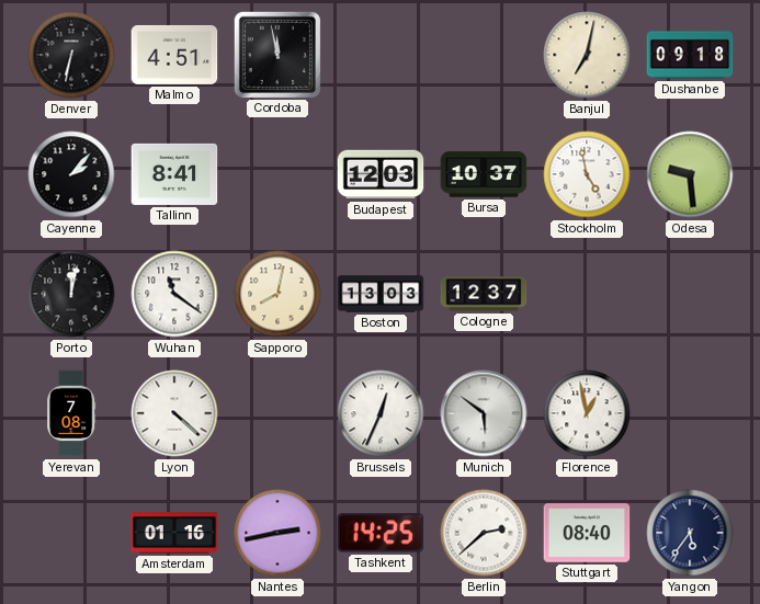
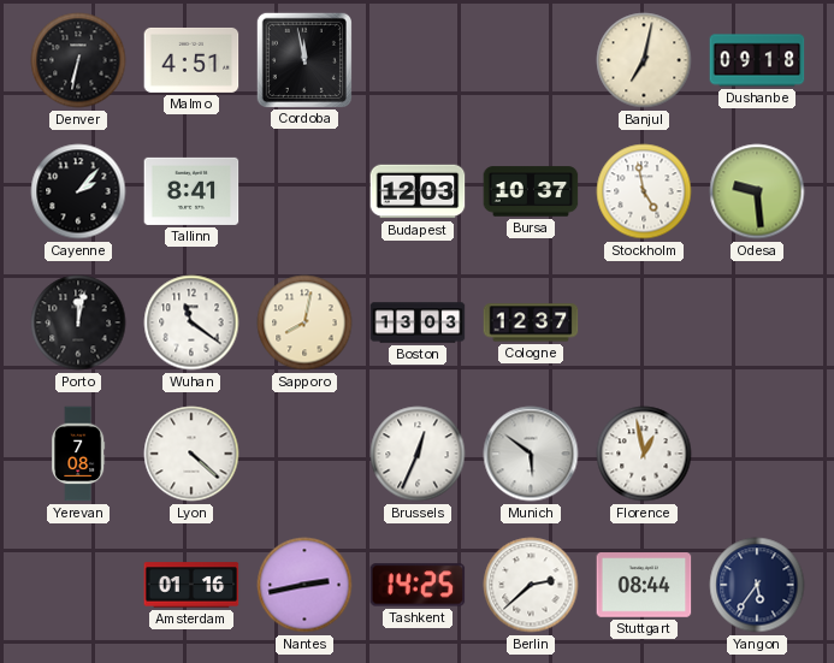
Stuttgart: 08:40 -> 08:44 (644, 585)
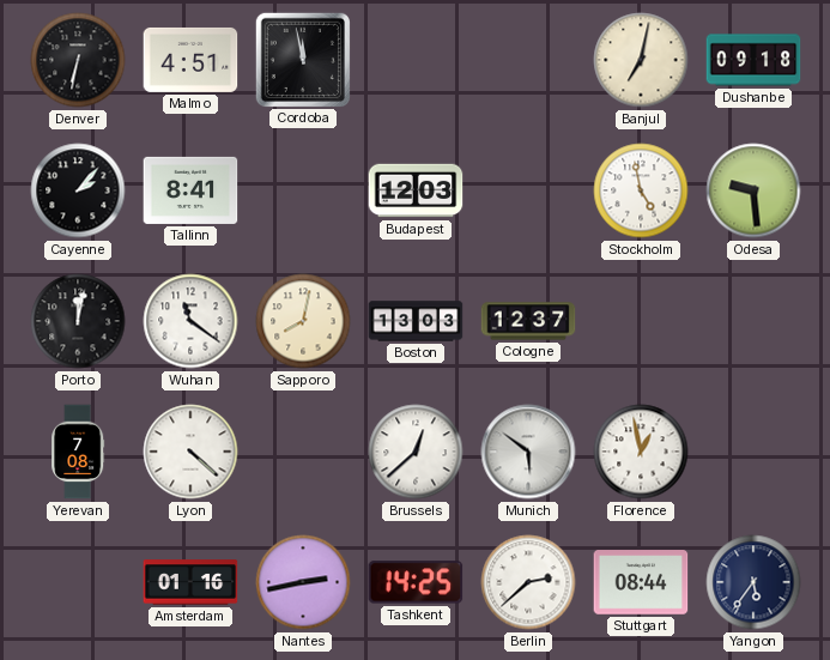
Bursa: 10:37 -> none (531, 191)
Brussels: 12:34 -> 12:38 (416, 452)
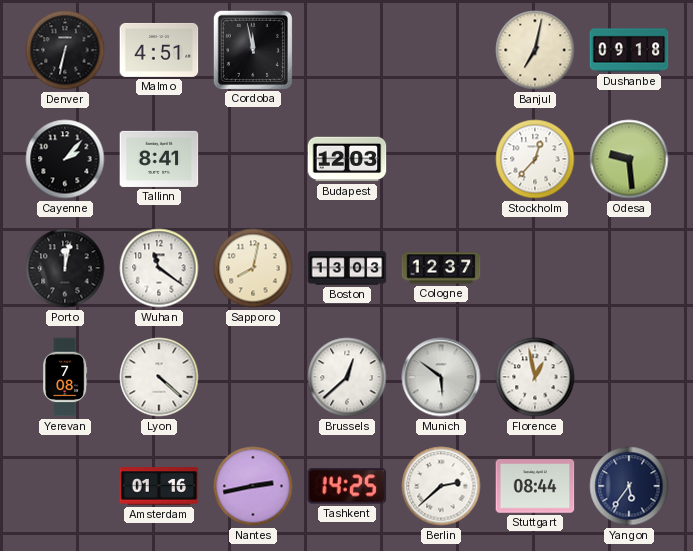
Stockholm: 4:58 -> 12:37 (535, 159)
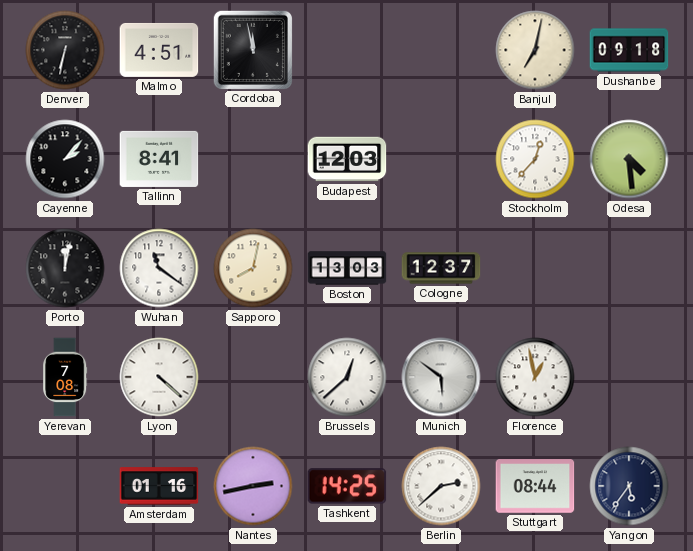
Odesa: 9:29 -> 4:29 (629, 159)
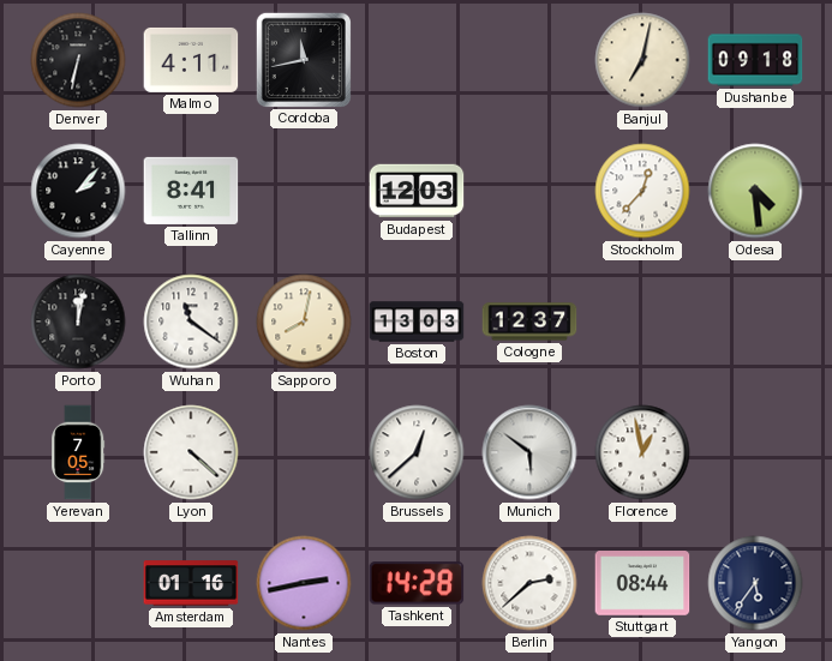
Malmo: 4:51 -> 4:11 (191, 60)
Cordoba: 11:58 -> 11:43 (303, 59)
Yerevan: 7:08 -> 7:05 (78, 452)
Tashkent: 14:25 -> 14:28 (417, 583)
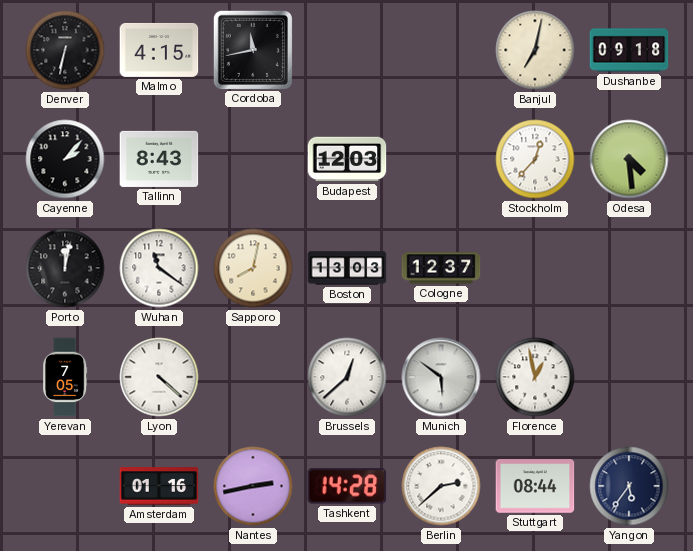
Malmo: 4:11 -> 4:15 (159, 50)
Tallinn: 8:41 -> 8:43 (159, 159)
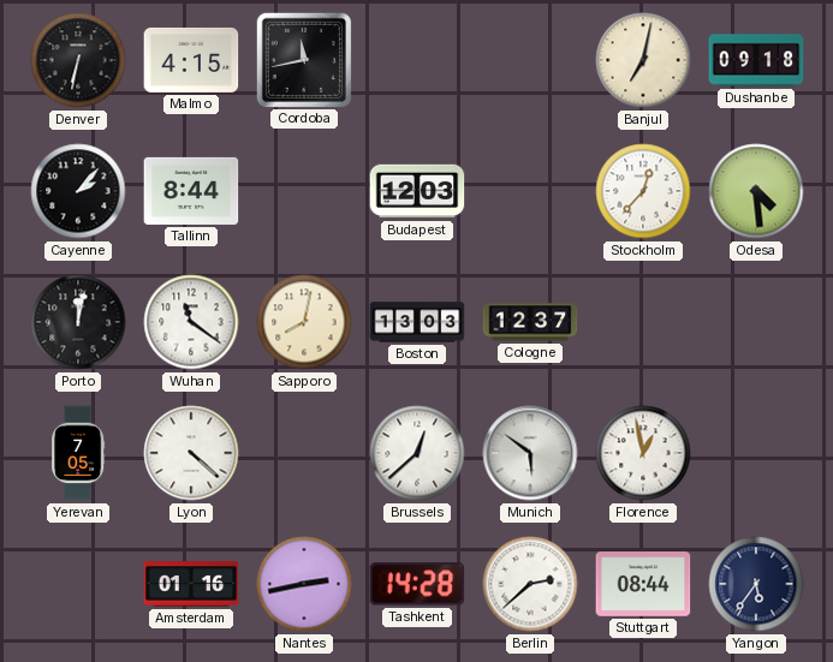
Tallinn: 8:43 -> 8:44 (191, 191)
